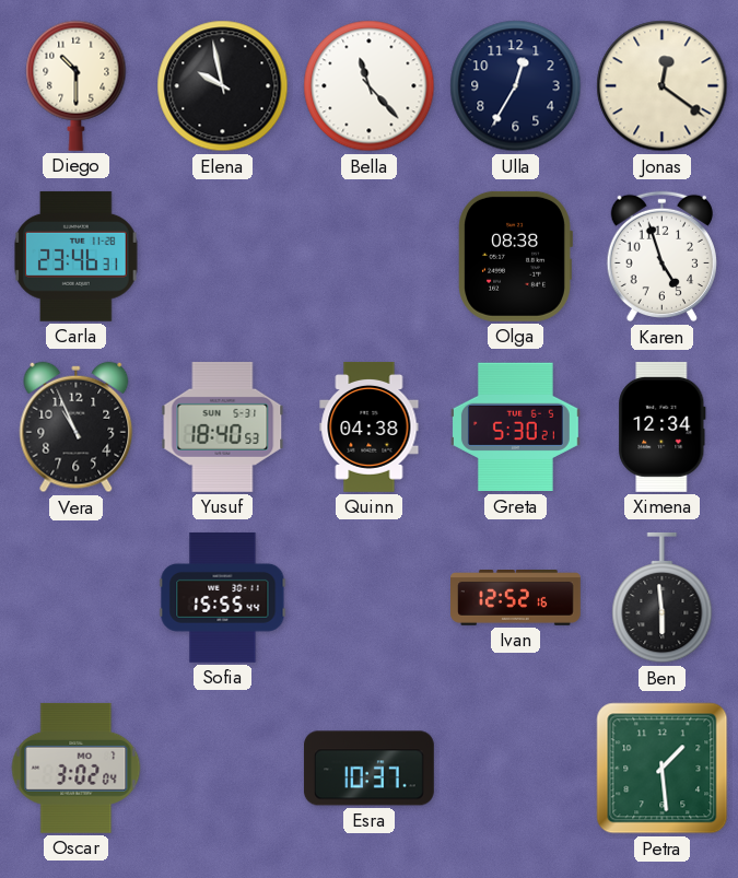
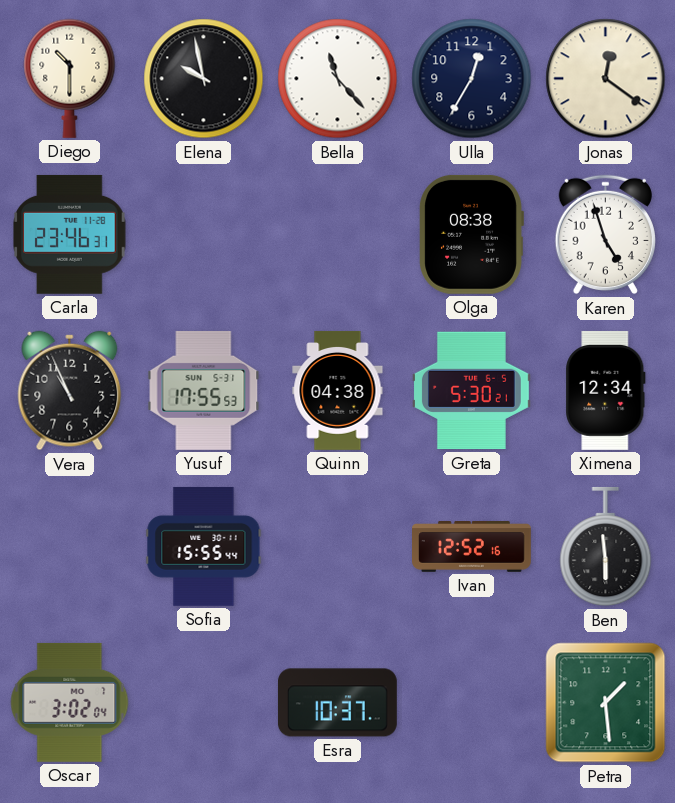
Yusuf: 18:40 -> 17:55 (204, 390)
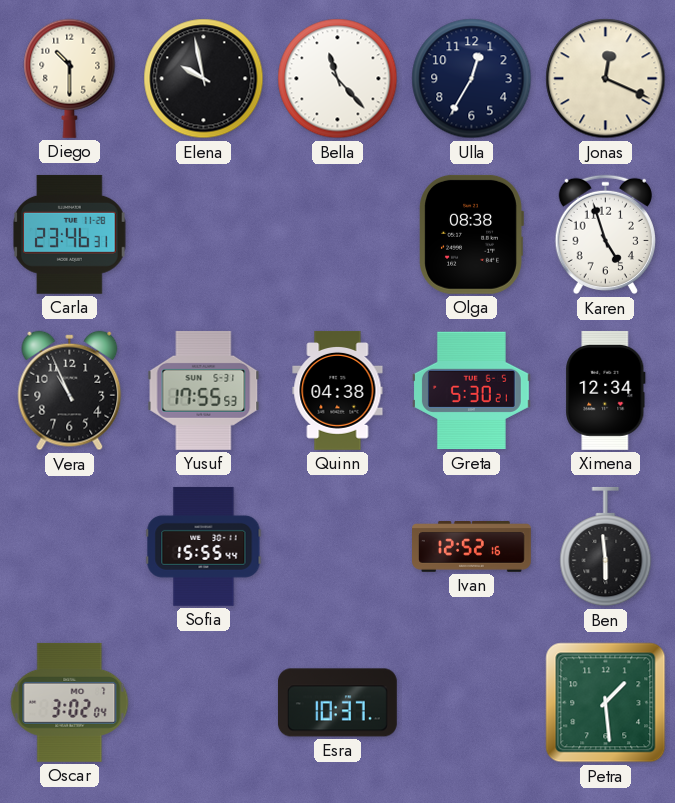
Jonas: 12:21 -> 12:19 (606, 79)
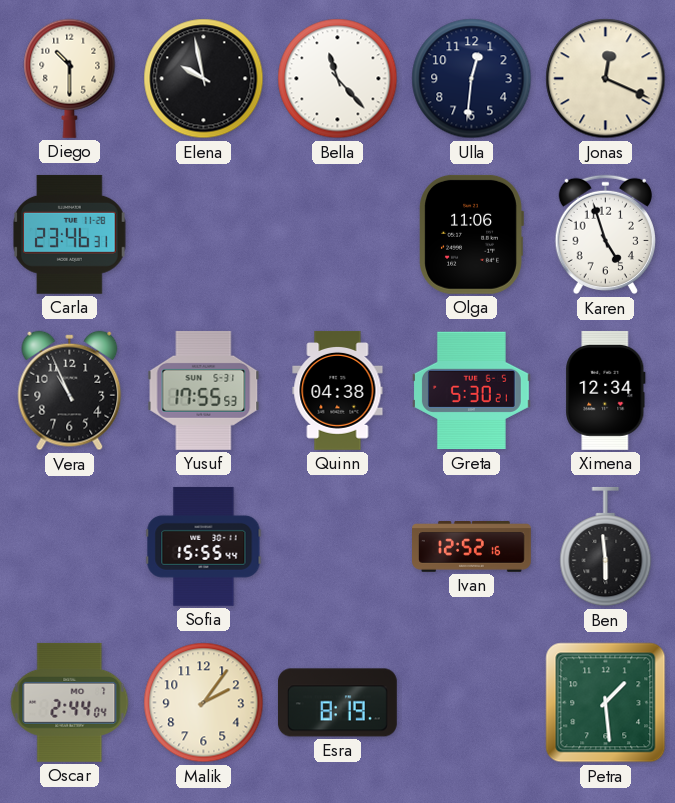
Ulla: 12:35 -> 12:31 (472, 79)
Olga: 08:38 -> 11:06 (471, 234)
Oscar: 3:02 -> 2:44 (70, 702)
Malik: none -> 2:06 (204, 703)
Esra: 10:37 -> 8:19 (337, 703)
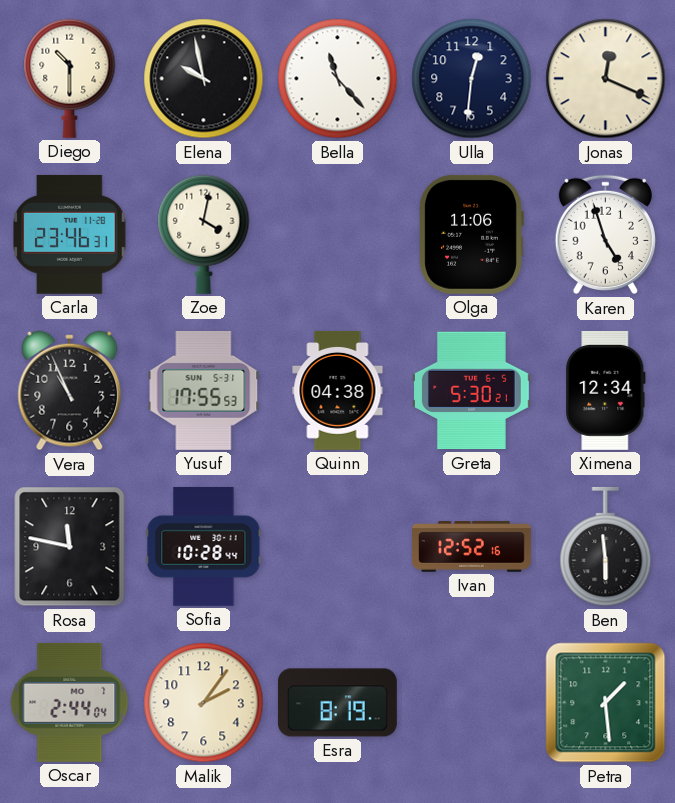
Zoe: none -> 4:02 (204, 234)
Rosa: none -> 11:47 (70, 547)
Sofia: 15:55 -> 10:28 (204, 546)
